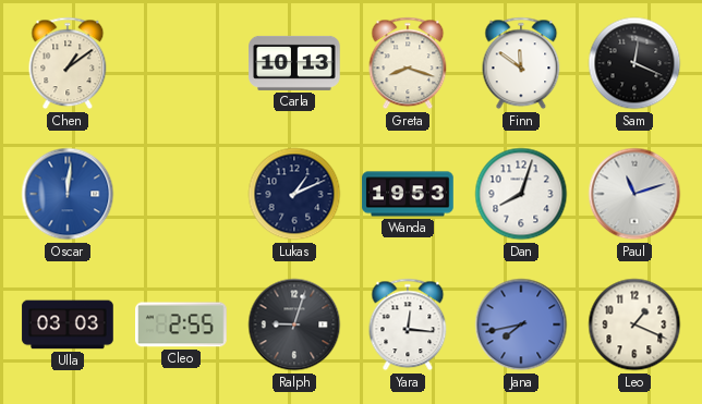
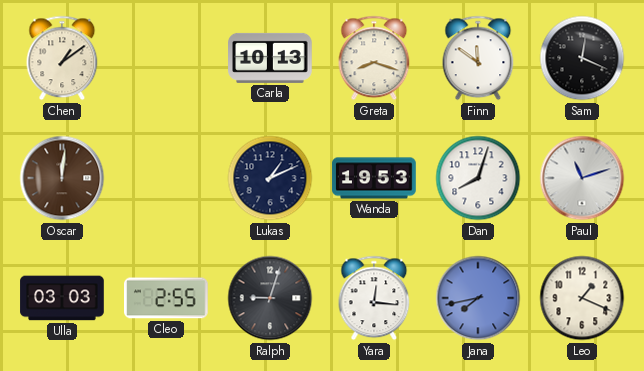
Oscar dial: blue -> brown (62, 178)
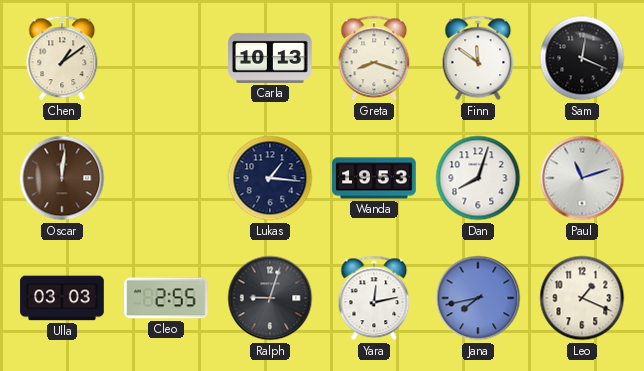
Lukas: 1:11 -> 1:16 (270, 178)
Yara: 12:16 -> 12:13 (374, 298)
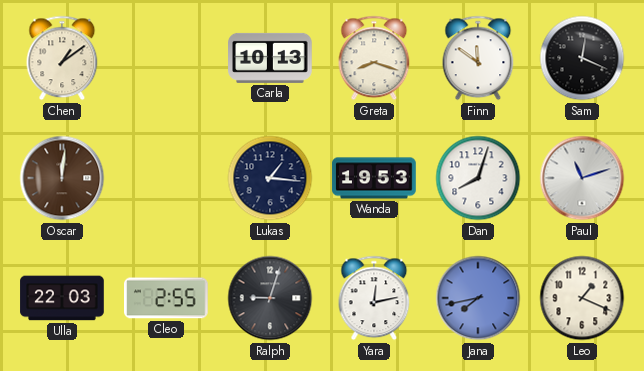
Ulla: 03:03 -> 22:03 (62, 298)
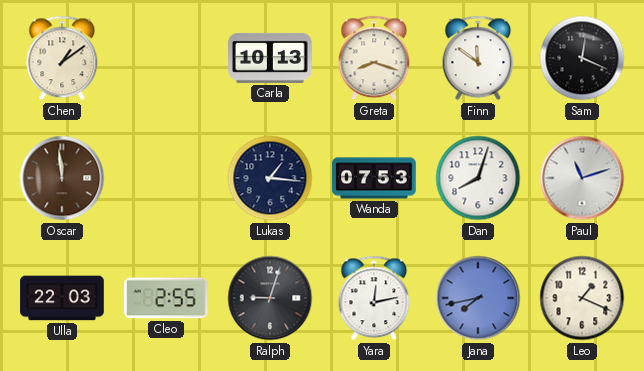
Oscar: 12:01 -> 11:59 (62, 178)
Wanda: 19:53 -> 07:53 (374, 178)
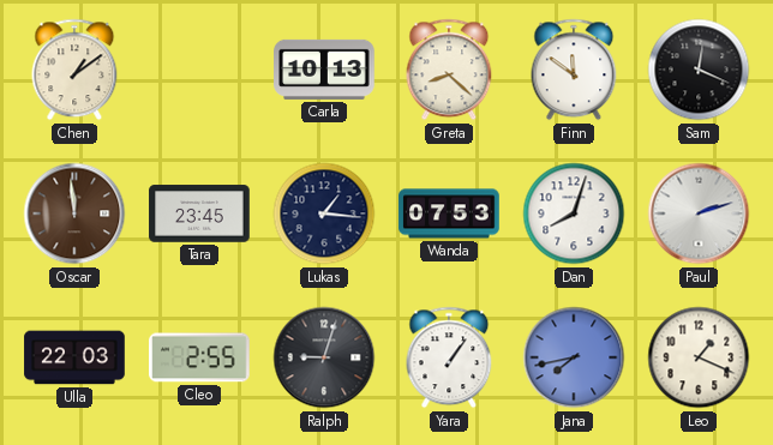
Greta: 8:18 -> 8:22 (449, 70)
Tara: none -> 23:45 (199, 214)
Paul: 11:12 -> 2:12 (699, 214)
Yara: 12:13 -> 1:06 (449, 357)
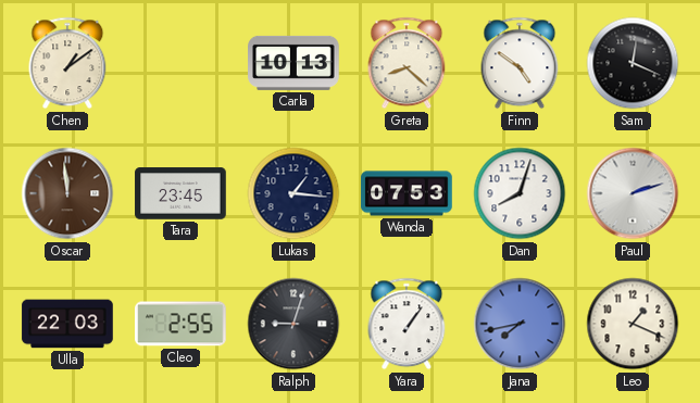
Finn: 11:51 -> 4:51 (520, 63)
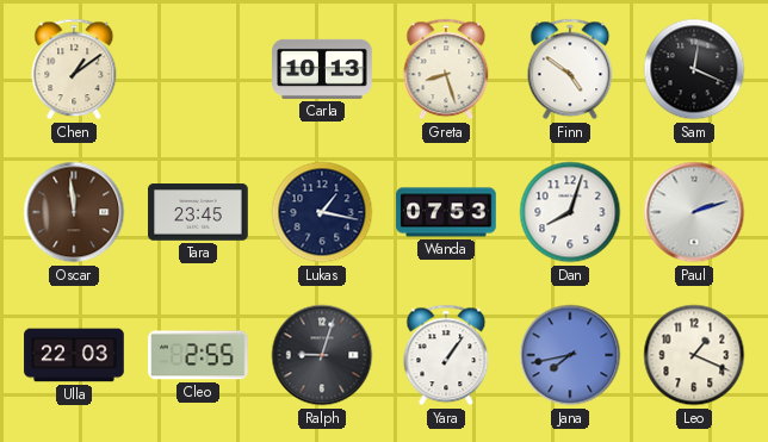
Greta: 8:22 -> 8:27 (446, 69)
Lukas: 1:16 -> 1:17 (322, 212)
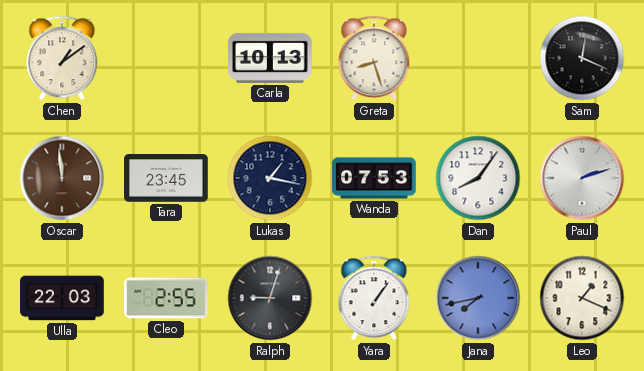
Finn: 4:51 -> none (570, 69)
Dan: 8:03 -> 8:06 (478, 178)
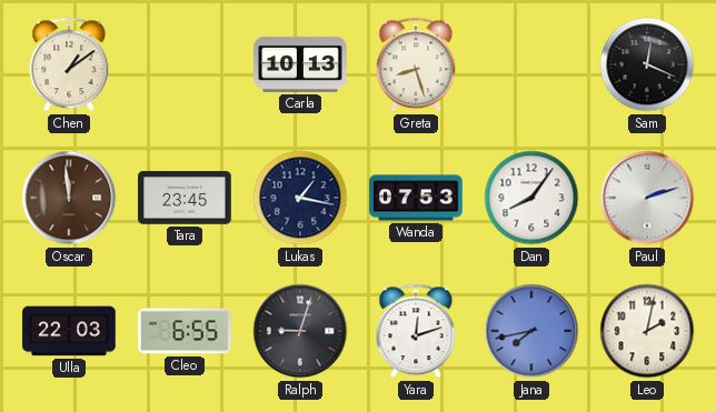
Cleo: 2:55 -> 6:55 (186, 331)
Yara: 1:06 -> 12:12 (416, 331)
Leo: 1:19 -> 2:02 (647, 331)
